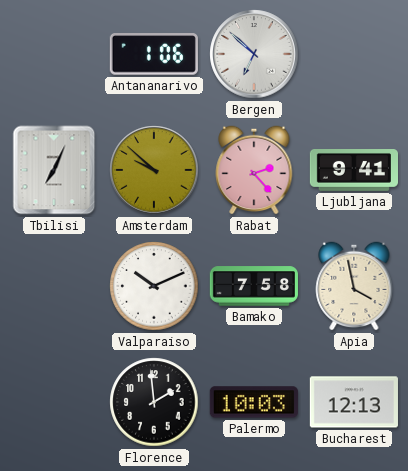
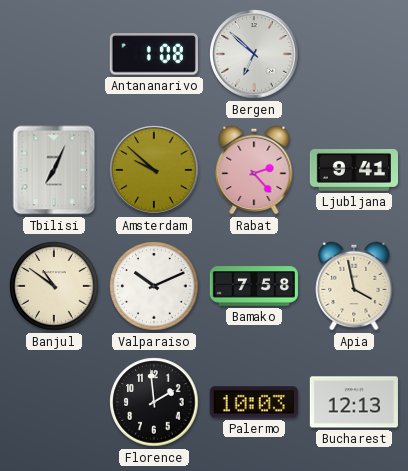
Antananarivo: 1:06 -> 1:08 (154, 54)
Banjul: none -> 10:51 (54, 286)
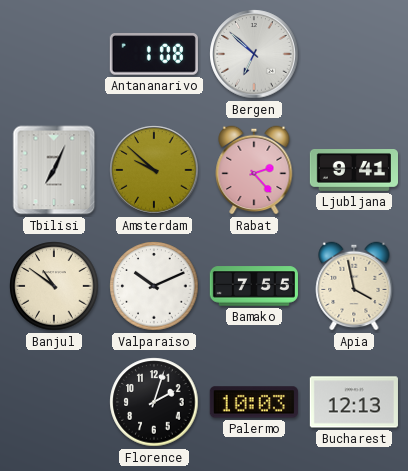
Bamako: 7:58 -> 7:55 (254, 286)
Florence: 1:59 -> 2:03 (154, 402)
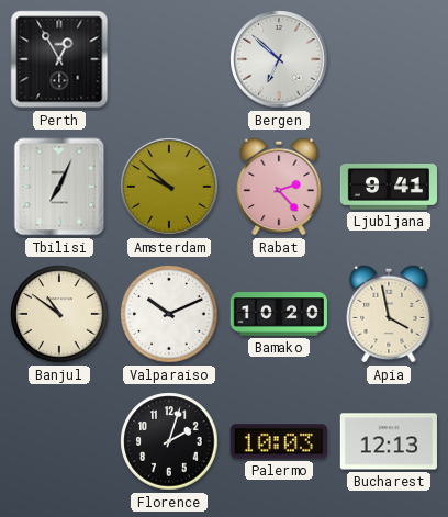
Perth: none -> 12:55 (59, 59)
Antananarivo: 1:08 -> none (154, 54)
Bamako: 7:55 -> 10:20 (279, 314)
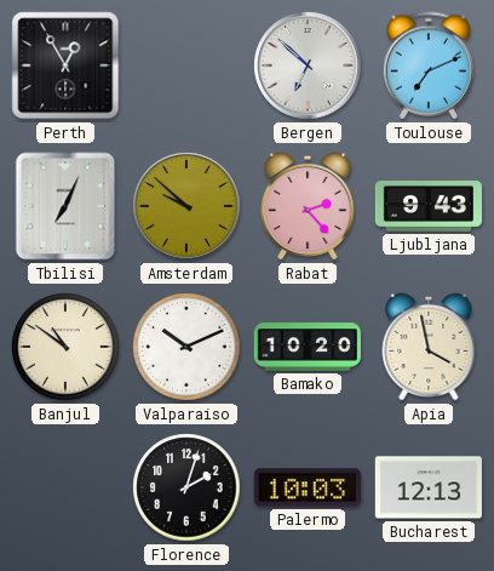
Toulouse: none -> 7:11 (429, 65)
Ljubljana: 9:41 -> 9:43 (427, 207)
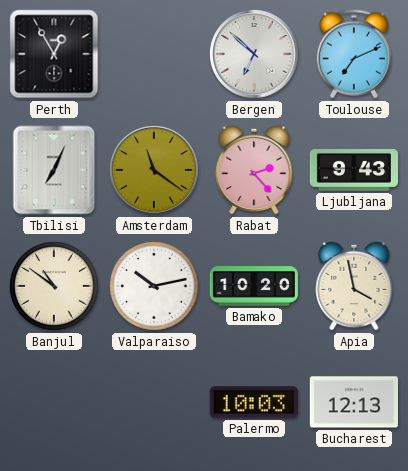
Amsterdam: 9:52 -> 11:21 (154, 170)
Valparaiso: 10:11 -> 10:13 (154, 286)
Florence: 2:03 -> none (186, 487)
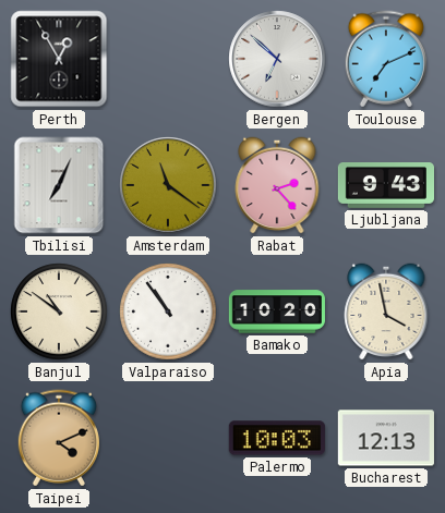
Valparaiso: 10:13 -> 10:54 (168, 312)
Taipei: none -> 4:11 (59, 438)
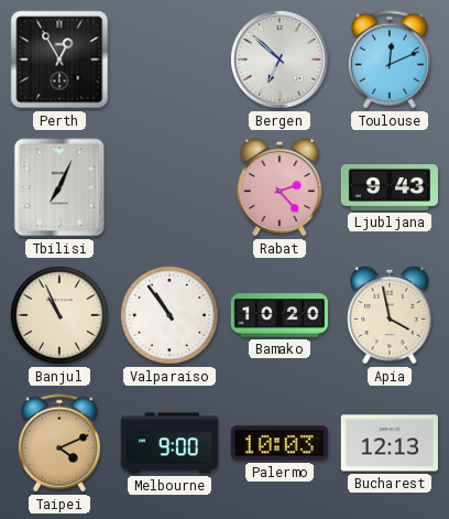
Toulouse: 7:11 -> 12:11 (390, 60)
Amsterdam: 11:21 -> none (168, 185)
Banjul: 10:51 -> 10:56 (59, 315)
Melbourne: none -> 9:00 (169, 443)
